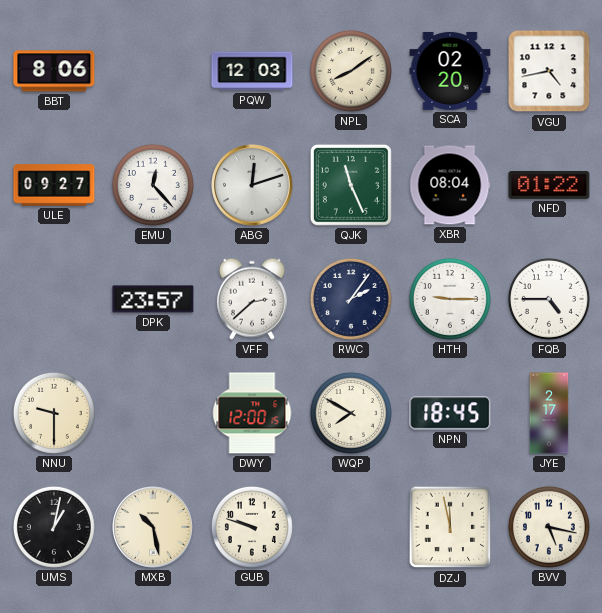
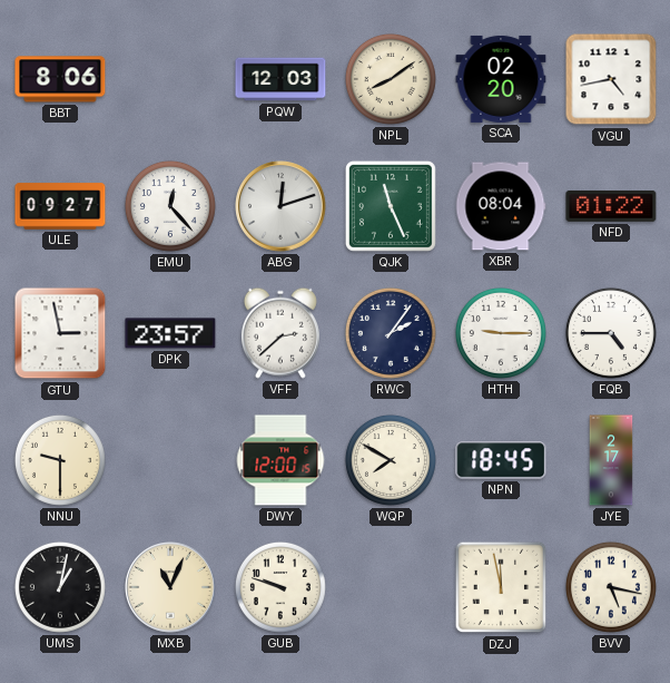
GTU: none -> 2:58 (60, 333)
MXB: 10:28 -> 11:04 (170, 587)
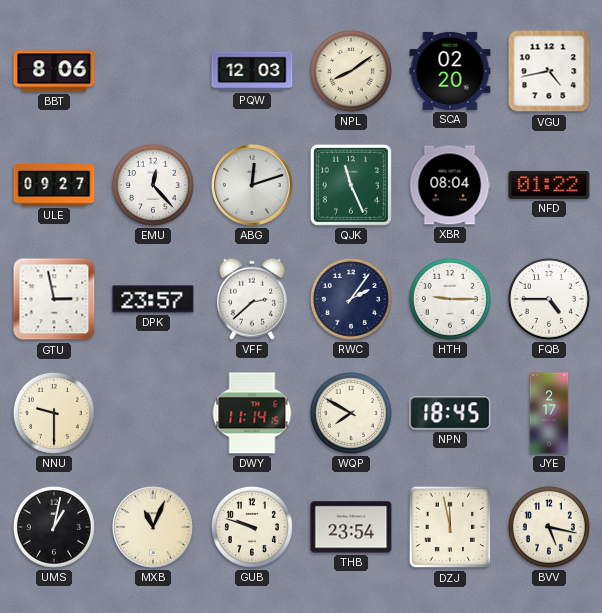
DWY: 12:00 -> 11:14 (252, 413)
THB: none -> 23:54 (351, 527)
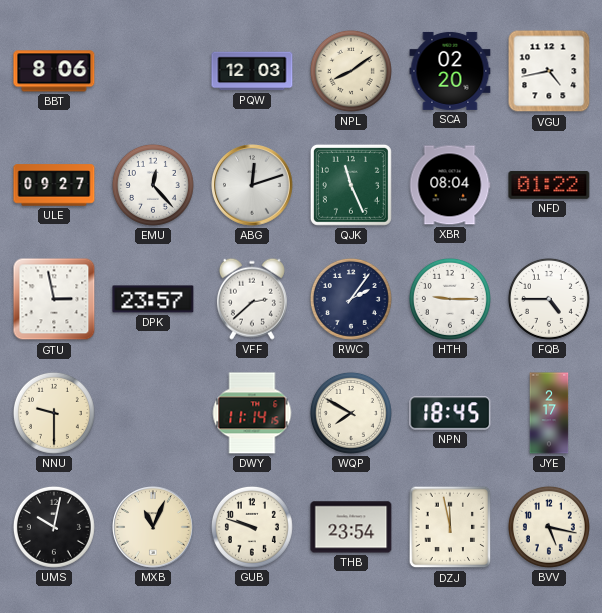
UMS: 1:02 -> 10:02 (54, 527)
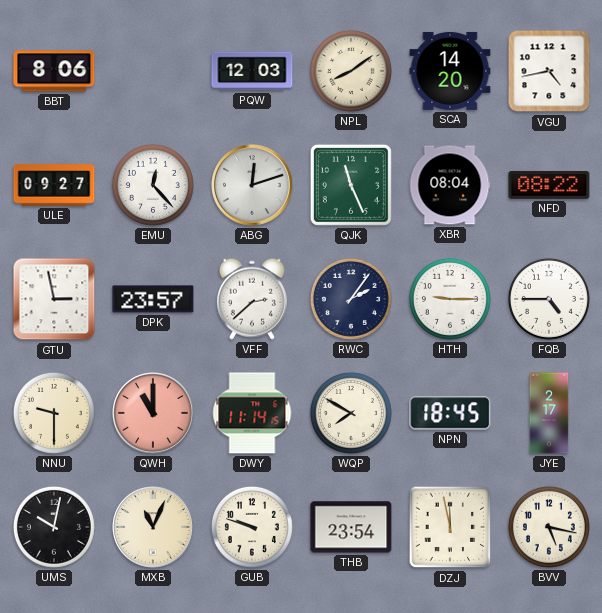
SCA: 02:20 -> 14:20 (450, 71)
NFD: 01:22 -> 08:22 (549, 185)
QWH: none -> 11:00 (153, 413)
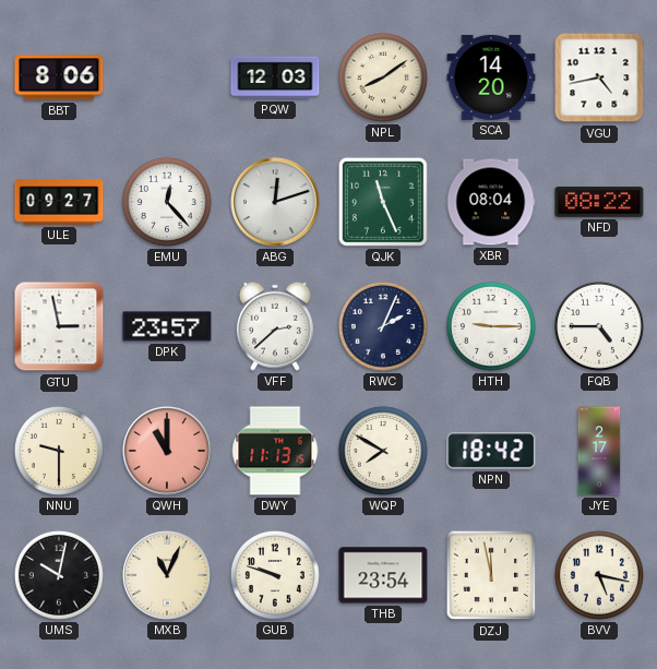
RWC: 2:06 -> 2:04 (383, 326)
DWY: 11:14 -> 11:13 (275, 451)
NPN: 18:45 -> 18:42 (491, 451)
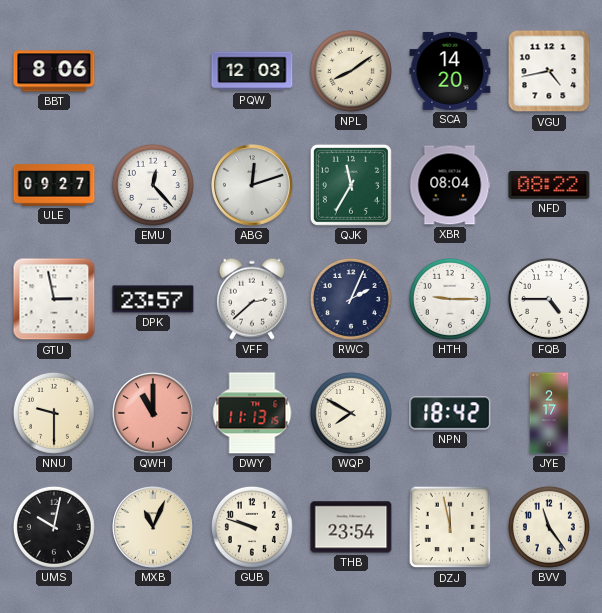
QJK: 11:26 -> 11:35 (351, 185)
BVV: 5:17 -> 11:24 (549, 527)
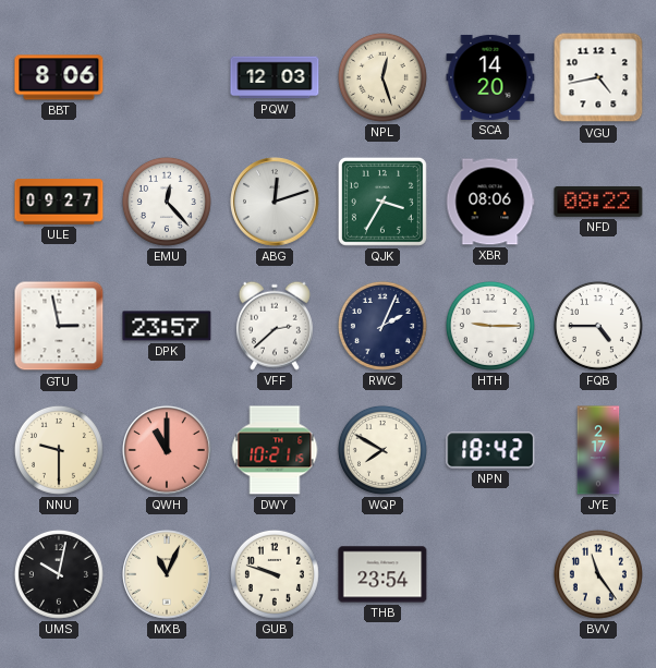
NPL: 8:09 -> 12:27 (382, 77)
QJK: 11:35 -> 3:35 (382, 202)
XBR: 08:04 -> 08:06 (490, 202)
DWY: 11:13 -> 10:21 (275, 450)
DZJ: 11:58 -> none (450, 527)
